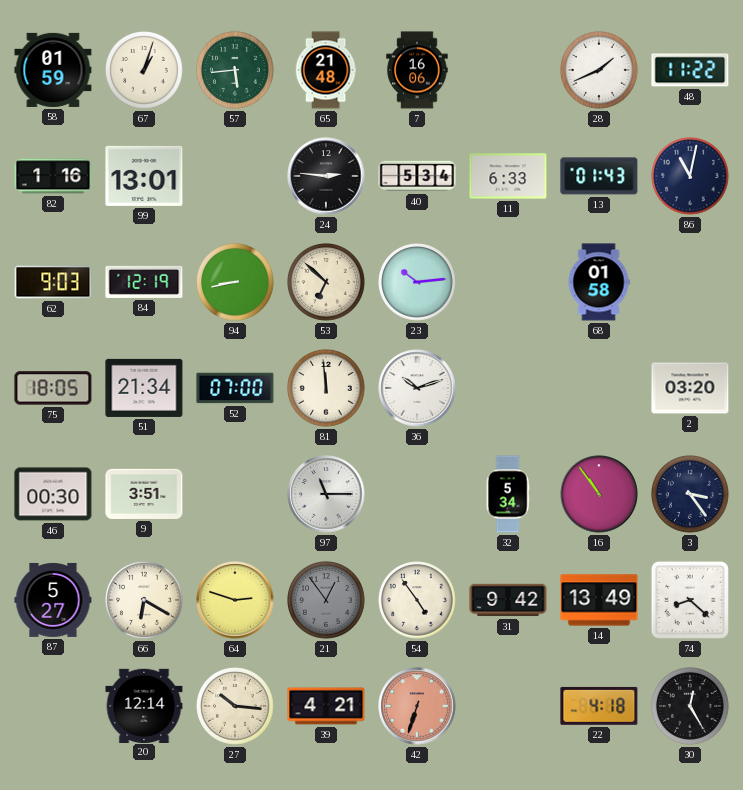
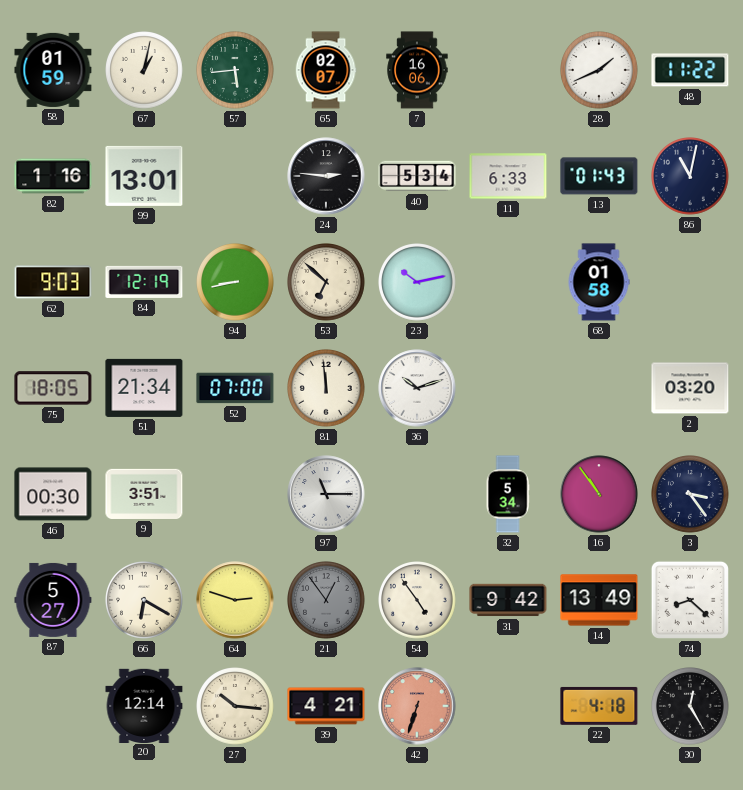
67: 1:03 -> 1:02 (145, 71)
65: 21:48 -> 02:07 (326, 70)
23: 10:14 -> 10:13 (418, 283)
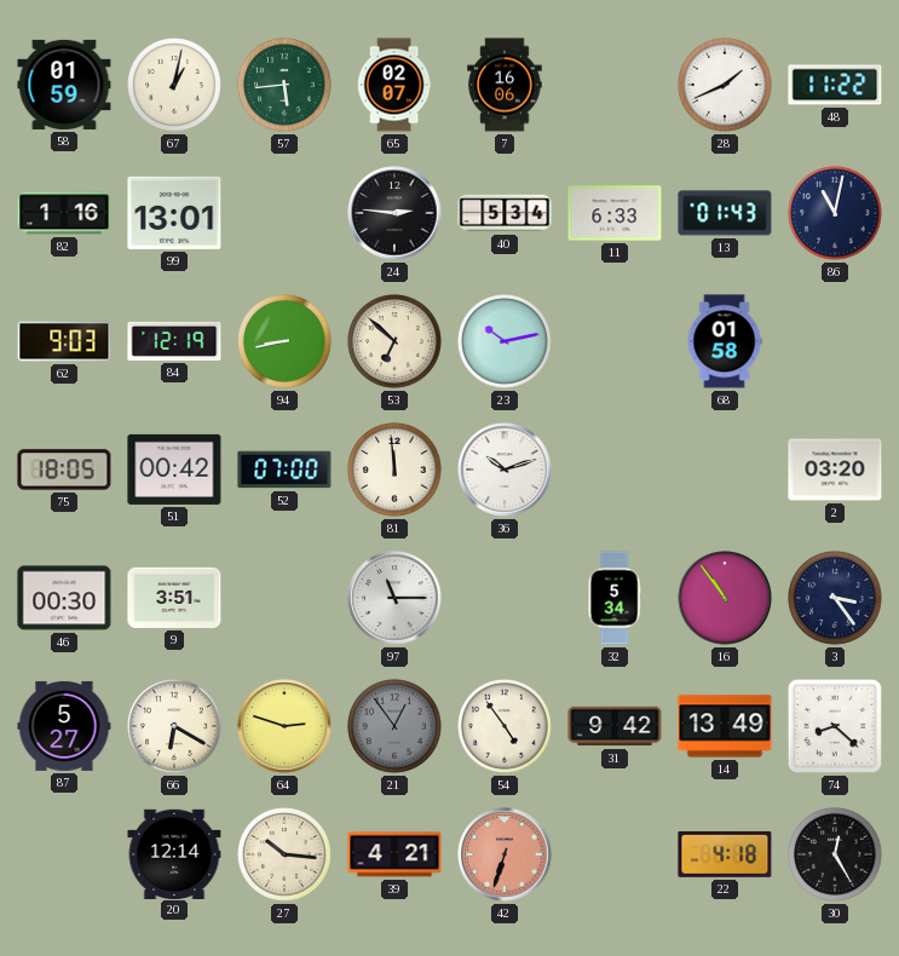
51: 21:34 -> 00:42 (174, 470)
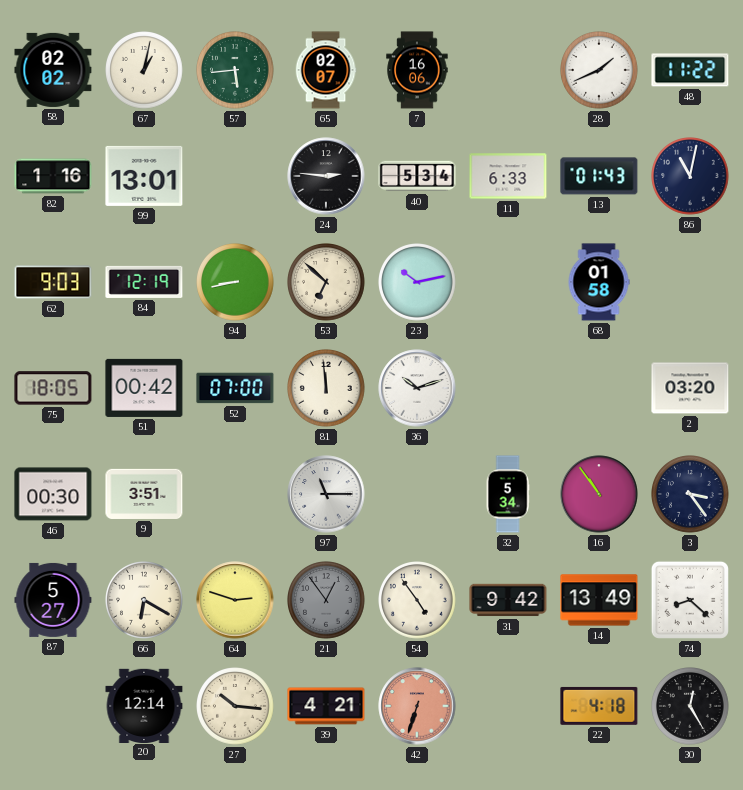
58: 01:59 -> 02:02 (53, 70)
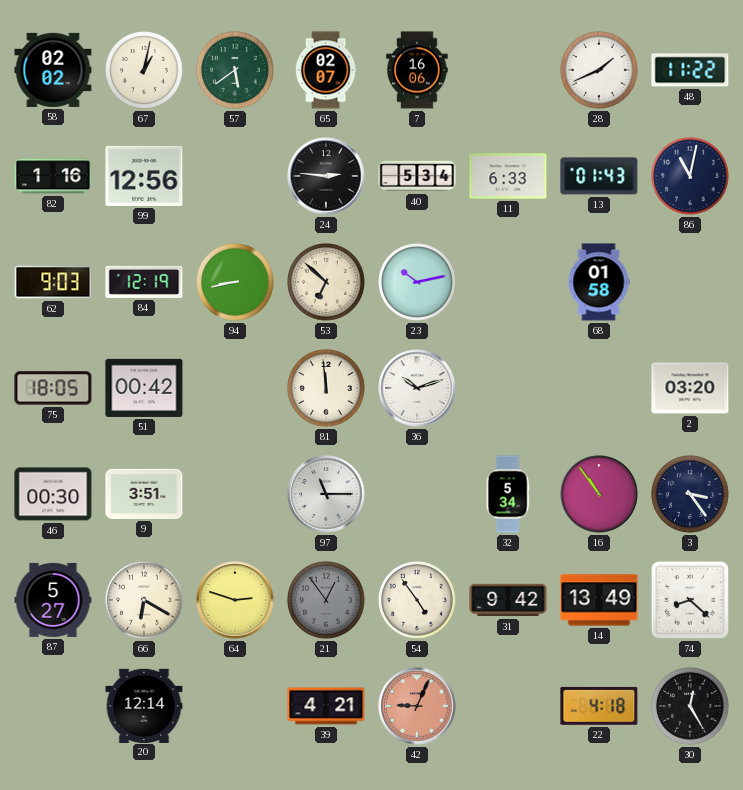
57: 5:44 -> 5:39 (236, 71)
99: 13:01 -> 12:56 (144, 176)
52: 07:00 -> none (235, 388)
27: 10:16 -> none (236, 707)
42: 6:33 -> 9:04 (417, 706)
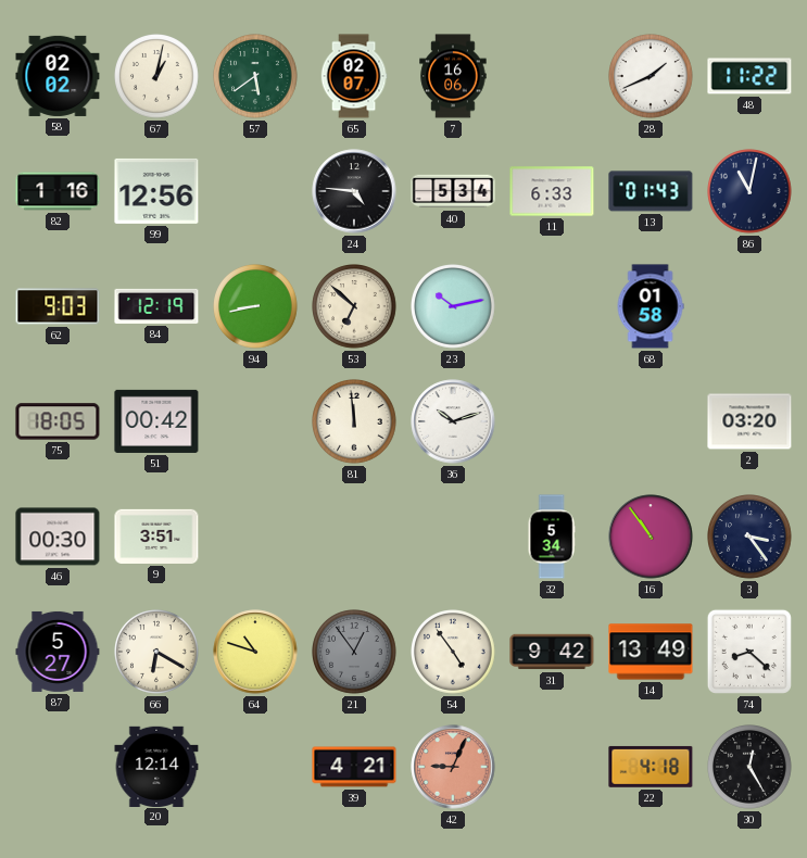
24: 2:46 -> 4:46 (354, 191)
97: 11:15 -> none (326, 494)
64: 2:48 -> 10:48 (255, 652)
